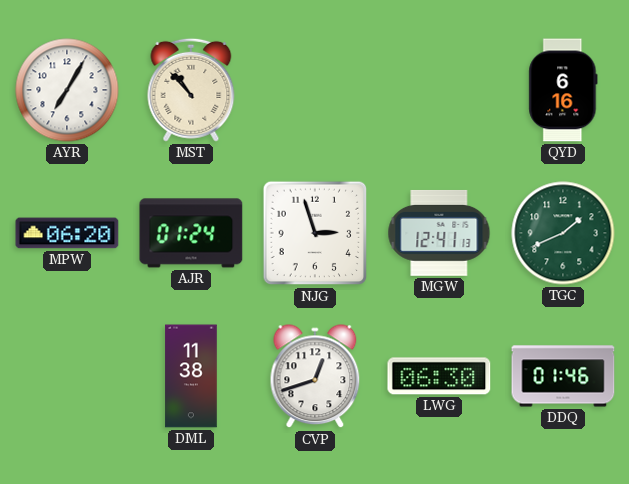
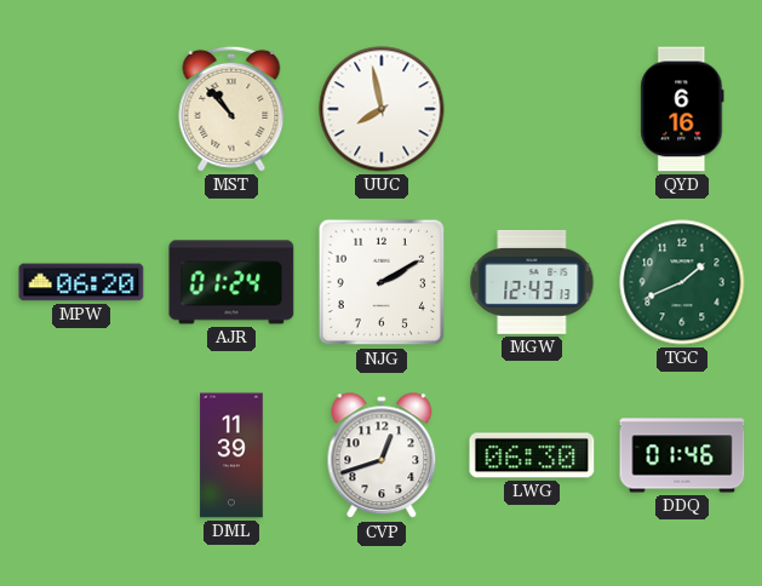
AYR: 7:05 -> none (67, 90)
UUC: none -> 7:58 (382, 109)
NJG: 2:57 -> 2:10 (382, 282)
MGW: 12:41 -> 12:43 (532, 282)
DML: 11:38 -> 11:39 (231, 455)
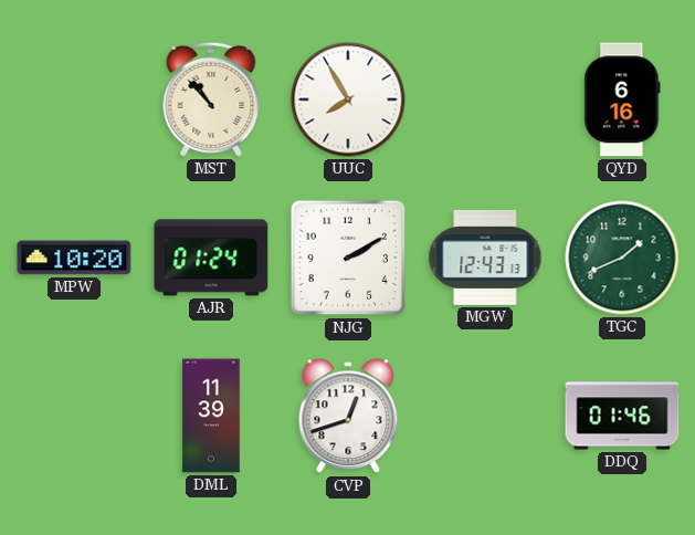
UUC: 7:58 -> 7:55 (348, 99)
MPW: 06:20 -> 10:20 (74, 258)
LWG: 06:30 -> none (532, 455)
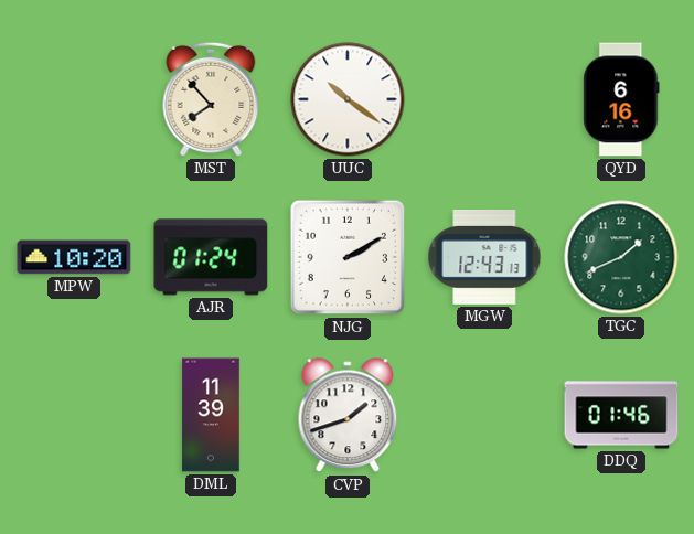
MST: 10:53 -> 7:53 (211, 99)
UUC: 7:55 -> 10:21 (348, 99)
CVP: 12:42 -> 1:42 (348, 416)
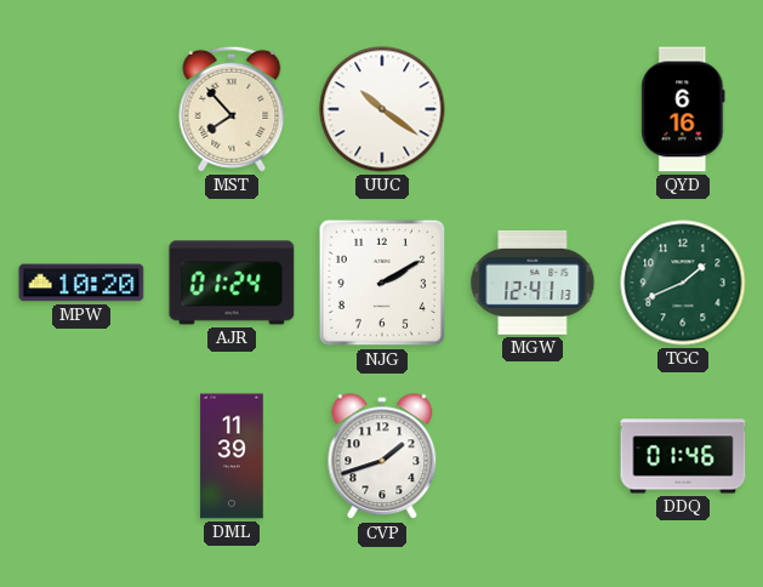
MGW: 12:43 -> 12:41 (533, 283)
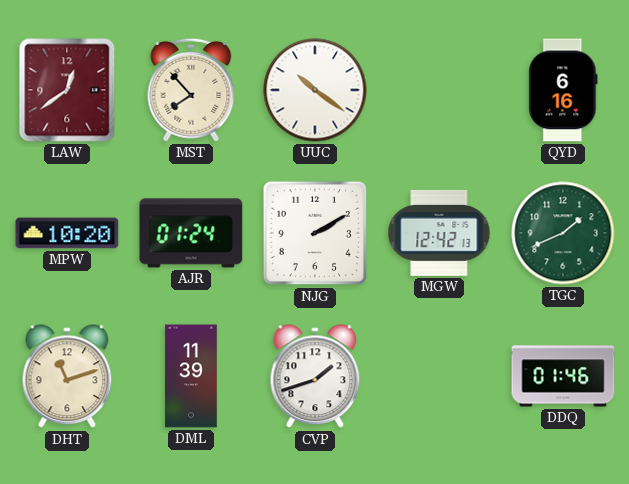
LAW: none -> 12:39 (67, 90)
MGW: 12:41 -> 12:42 (439, 233)
DHT: none -> 11:12 (67, 377)
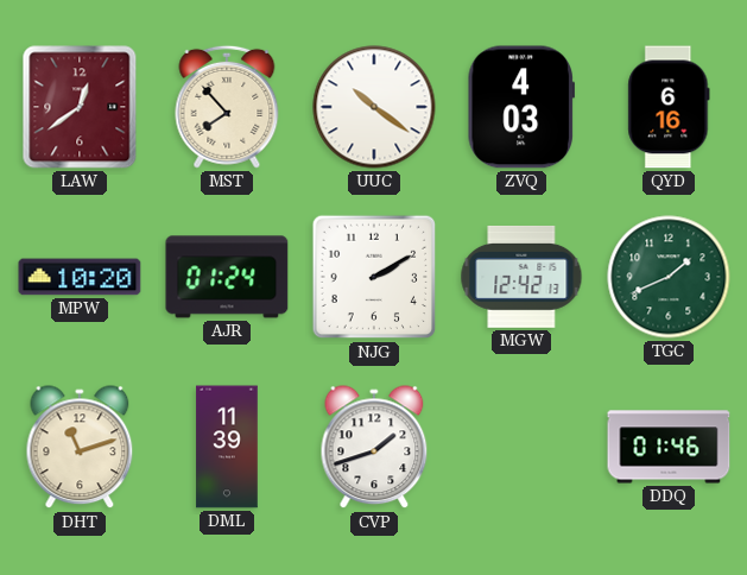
ZVQ: none -> 4:03 (521, 107)
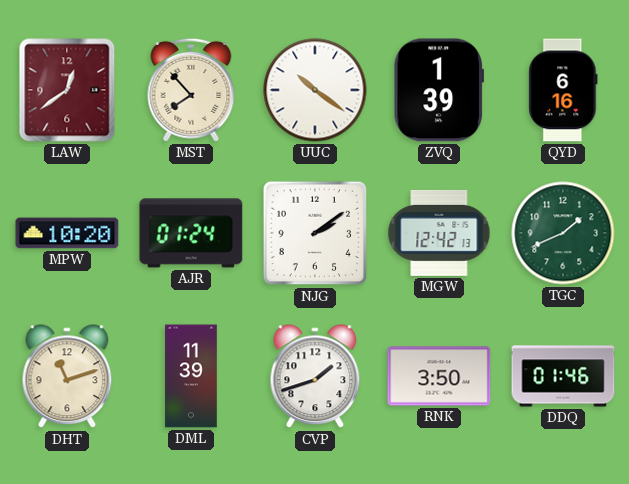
ZVQ: 4:03 -> 1:39 (439, 90)
NJG: 2:10 -> 2:09 (315, 233)
RNK: none -> 3:50 (439, 376)
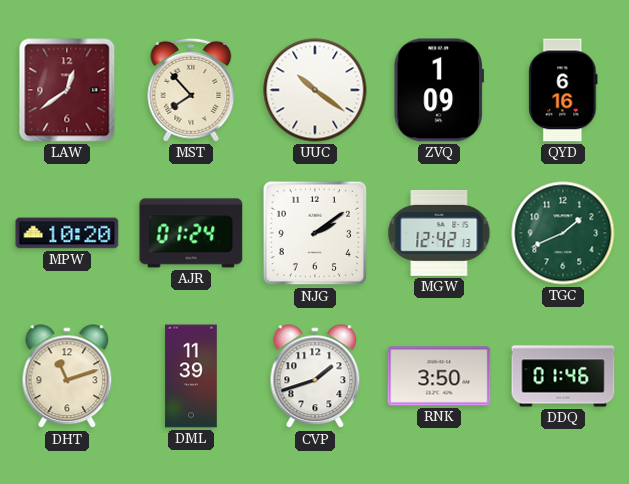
ZVQ: 1:39 -> 1:09 (439, 90)
